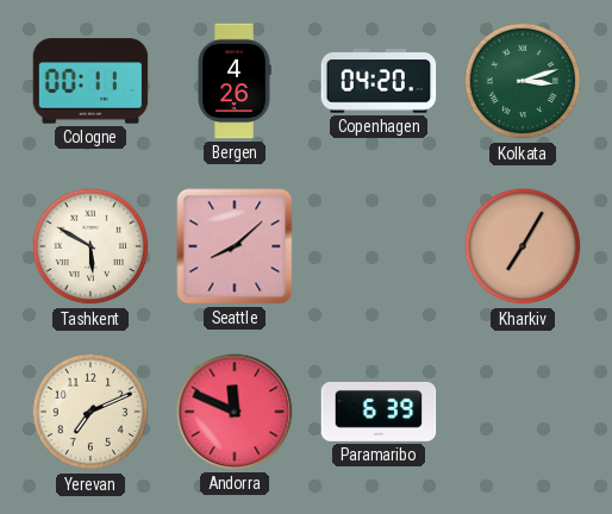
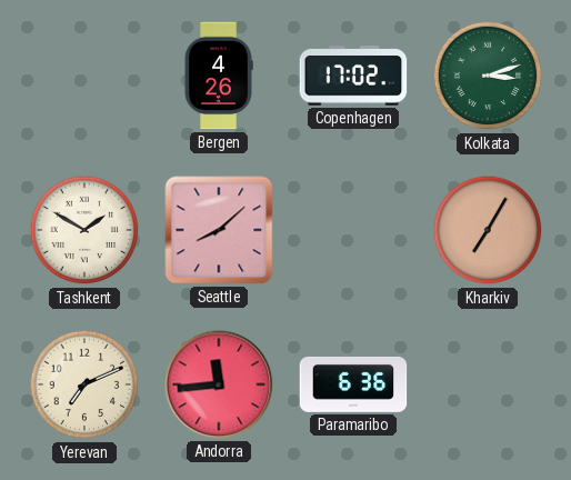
Cologne: 00:11 -> none (90, 81)
Copenhagen: 04:20 -> 17:02 (353, 76)
Tashkent: 5:50 -> 1:50 (84, 230)
Andorra: 11:49 -> 11:44 (219, 384)
Paramaribo: 6:39 -> 6:36 (353, 384)
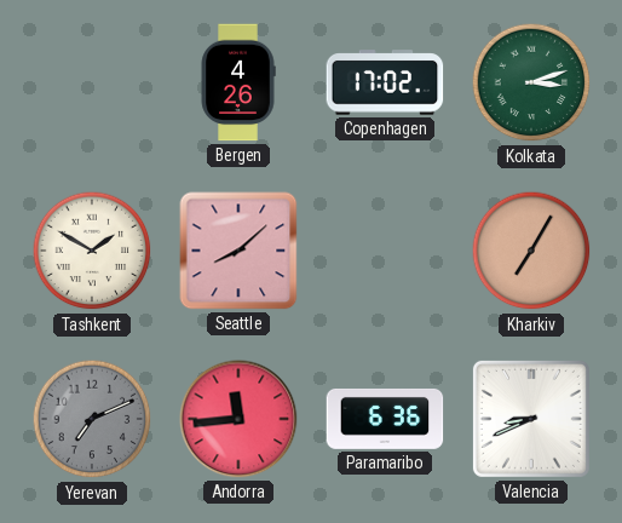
Yerevan dial: cream -> grey (92, 419)
Valencia: none -> 8:41 (531, 419)
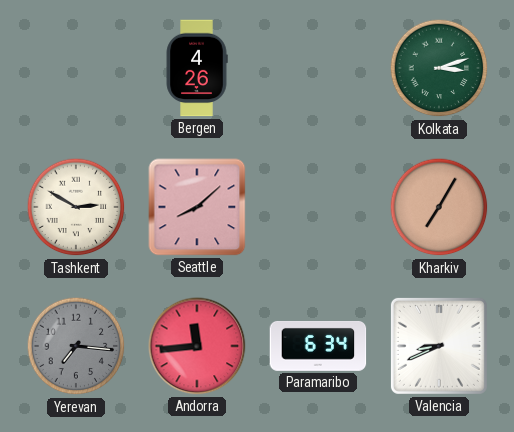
Copenhagen: 17:02 -> none (385, 82)
Tashkent: 1:50 -> 2:50 (76, 207)
Yerevan: 7:11 -> 7:16 (76, 346)
Paramaribo: 6:36 -> 6:34 (318, 346)
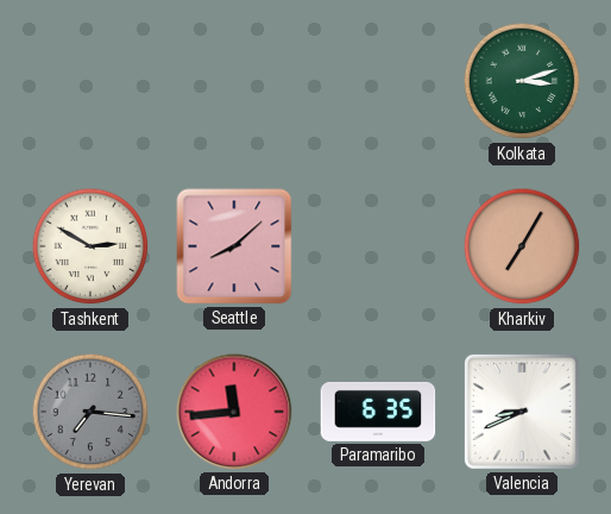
Bergen: 4:26 -> none (197, 68)
Paramaribo: 6:34 -> 6:35 (378, 412)
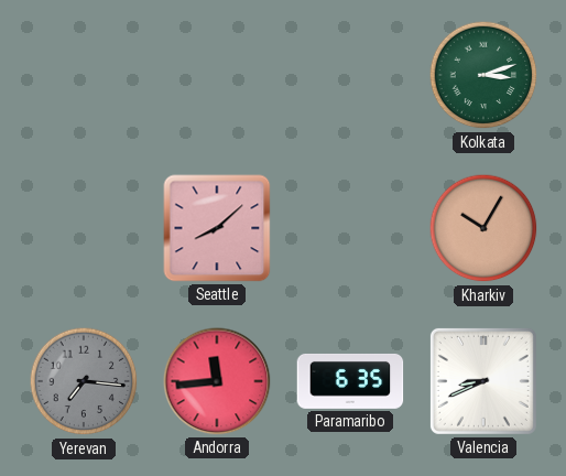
Tashkent: 2:50 -> none (90, 246)
Kharkiv: 7:05 -> 10:05 (483, 228)
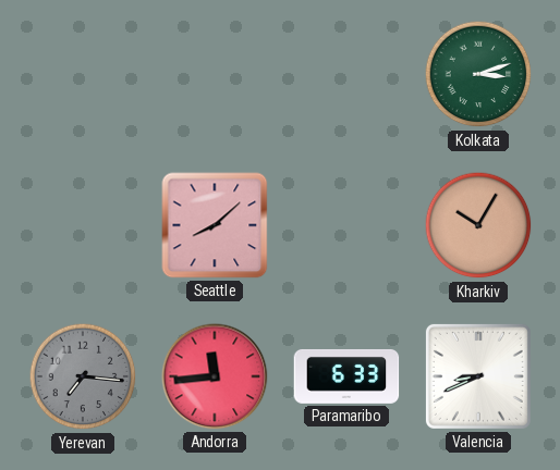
Paramaribo: 6:35 -> 6:33 (346, 376)
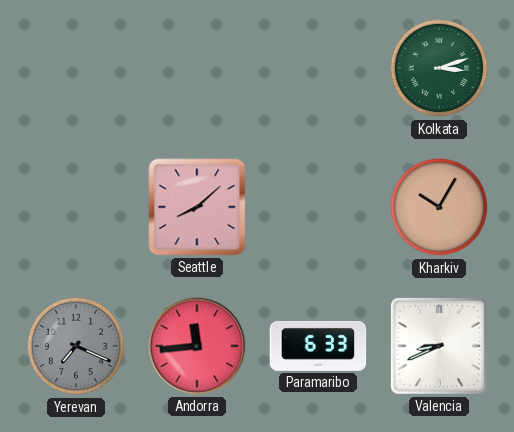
Yerevan: 7:16 -> 7:19 (76, 346)
